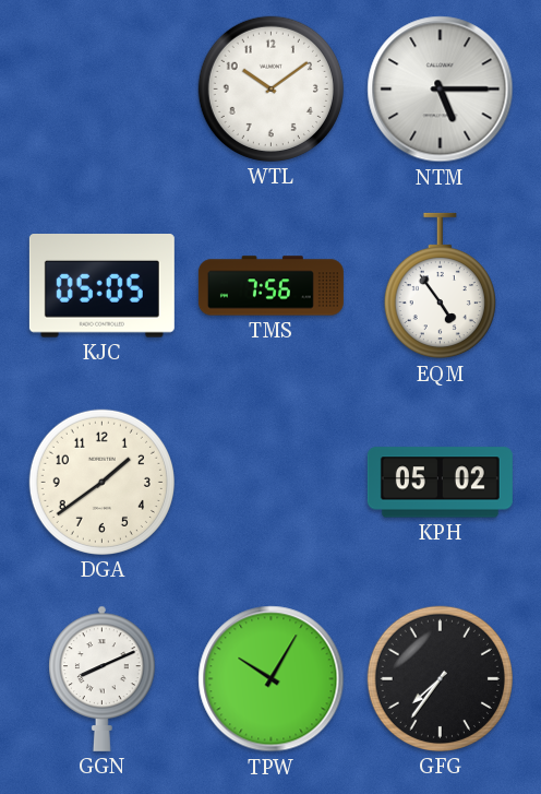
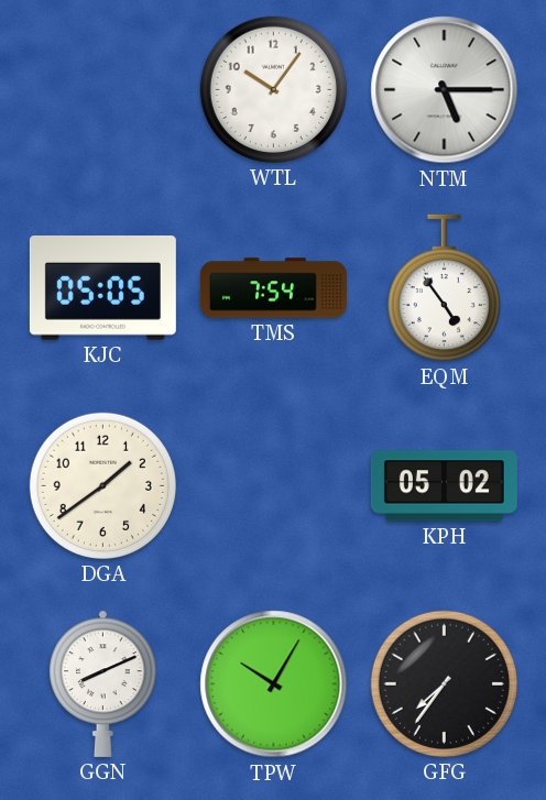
WTL: 10:09 -> 10:06 (273, 89)
TMS: 7:56 -> 7:54 (273, 288)
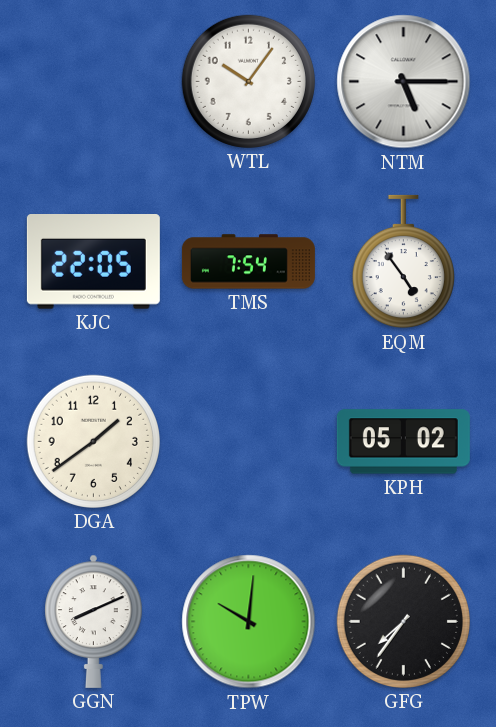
KJC: 05:05 -> 22:05 (93, 262)
TPW: 10:05 -> 10:01 (249, 622)
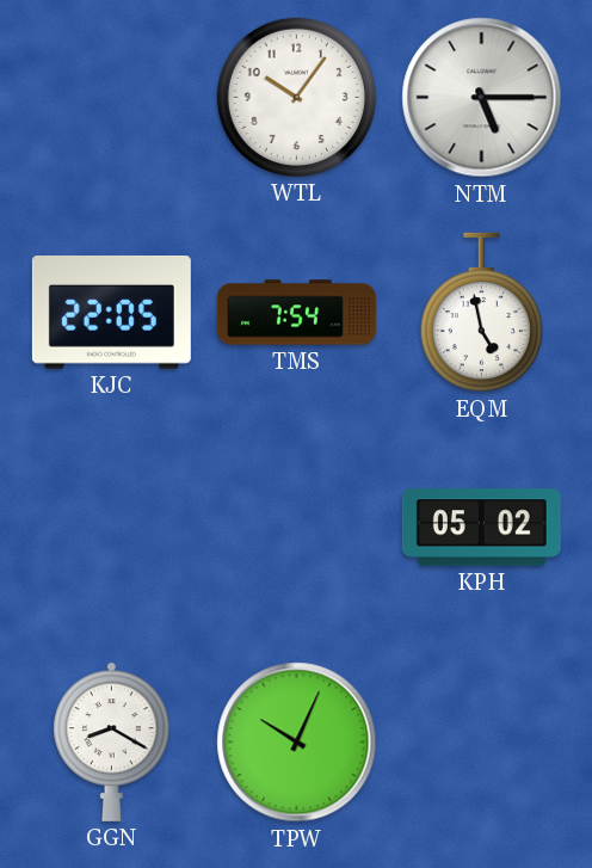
EQM: 4:54 -> 4:58 (481, 313)
DGA: 1:39 -> none (93, 441)
GGN: 8:11 -> 8:20 (112, 741)
TPW: 10:01 -> 10:04 (297, 743)
GFG: 7:36 -> none (403, 621)
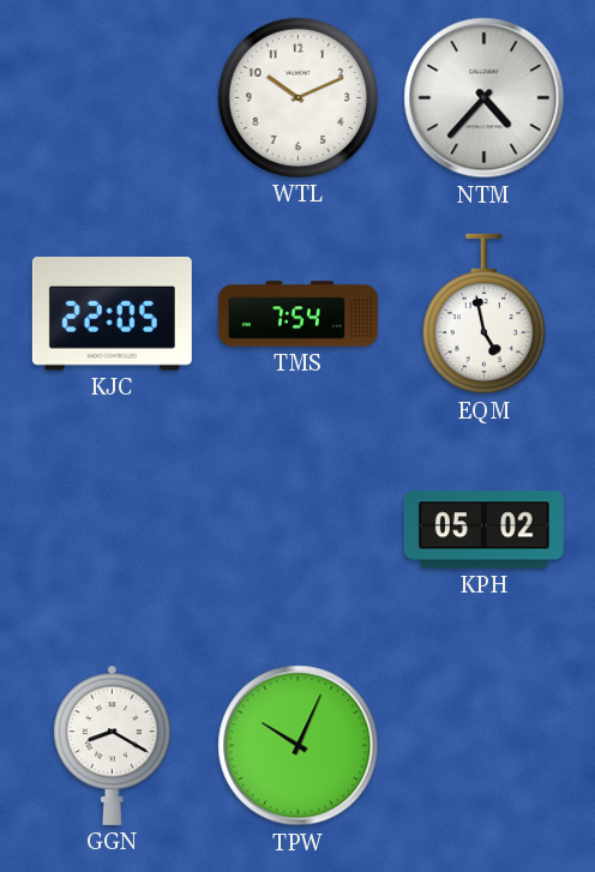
WTL: 10:06 -> 10:11 (297, 97)
NTM: 5:15 -> 4:37 (485, 98)
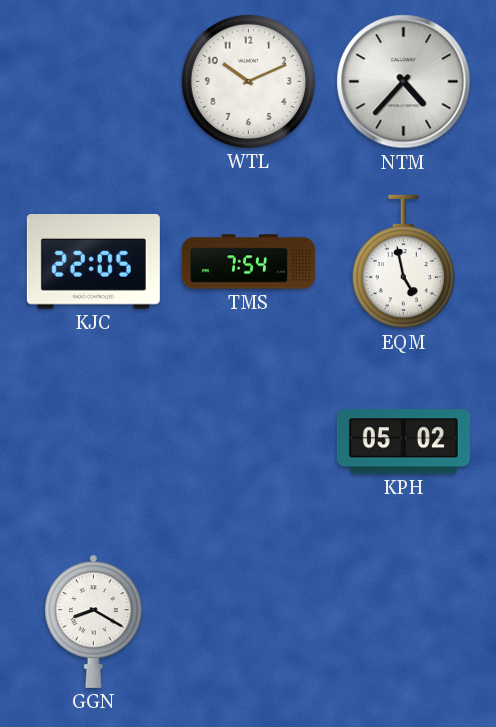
TPW: 10:04 -> none (299, 746)
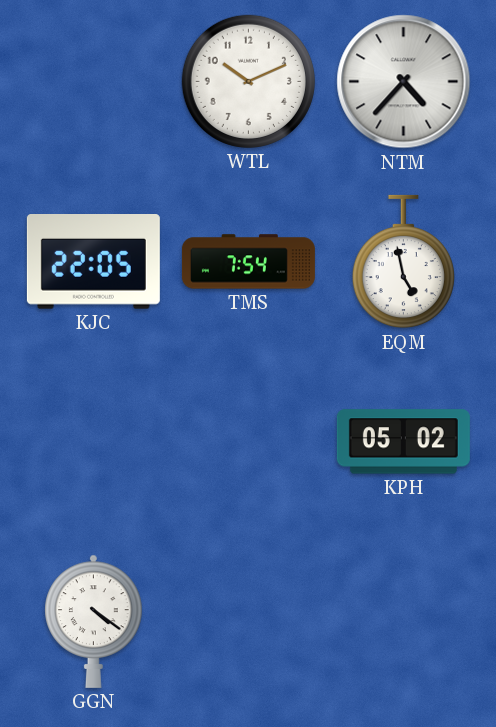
GGN: 8:20 -> 4:21 (94, 621)
